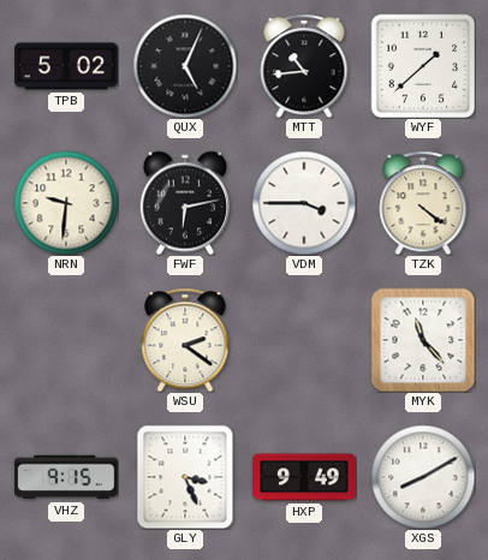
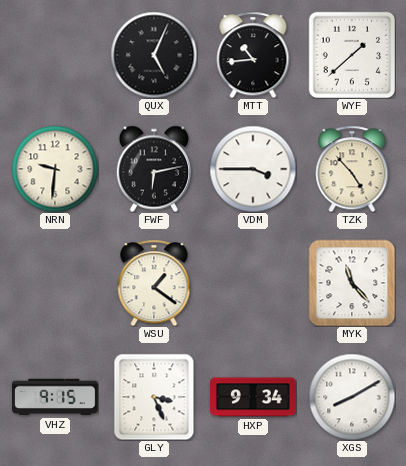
TPB: 5:02 -> none (66, 66)
TZK: 4:21 -> 4:53 (352, 169)
WSU: 2:21 -> 1:21 (154, 283)
HXP: 9:49 -> 9:34 (254, 397)
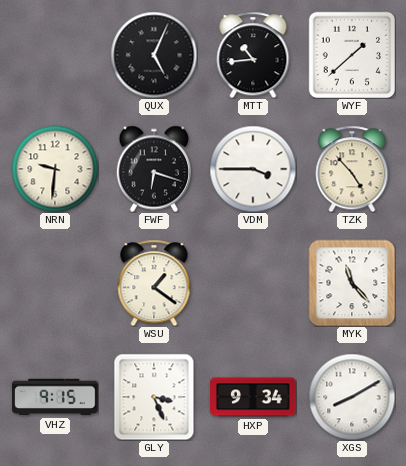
FWF: 6:13 -> 6:18 (153, 169)
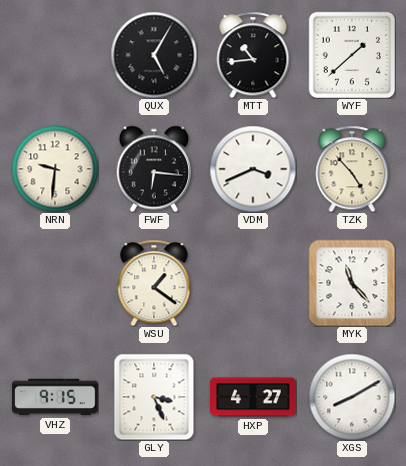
QUX: 5:04 -> 5:05 (154, 55)
FWF: 6:18 -> 6:16 (153, 169)
VDM: 3:45 -> 3:41 (253, 169)
HXP: 9:34 -> 4:27 (254, 397)
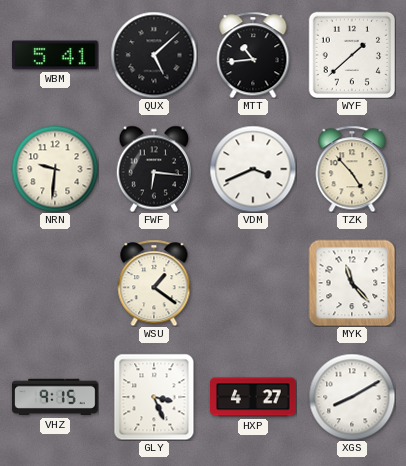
WBM: none -> 5:41 (56, 55)
QUX: 5:05 -> 5:08 (154, 55)
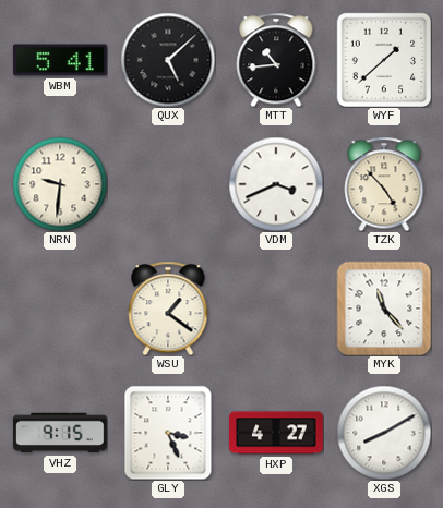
FWF: 6:16 -> none (153, 169)
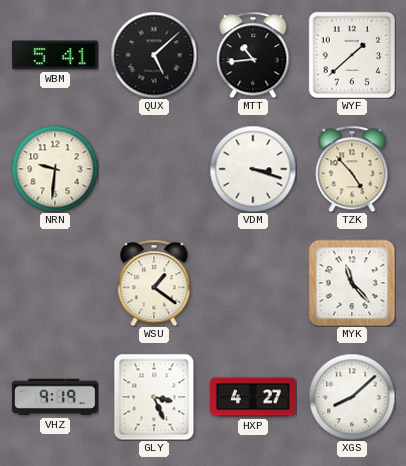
VDM: 3:41 -> 3:18 (253, 169)
VHZ: 9:15 -> 9:19 (56, 397)
XGS: 8:10 -> 8:08 (352, 397)
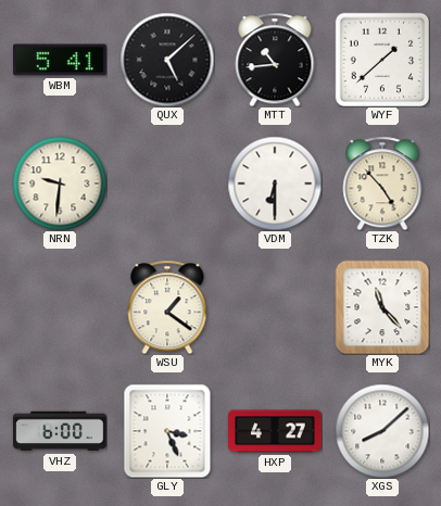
VDM: 3:18 -> 6:30 (275, 184)
VHZ: 9:19 -> 6:00 (61, 431)
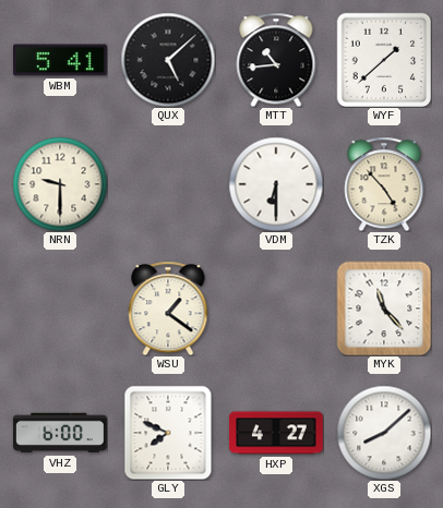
NRN: 9:31 -> 9:30 (60, 184)
GLY: 3:26 -> 7:49 (168, 433)
